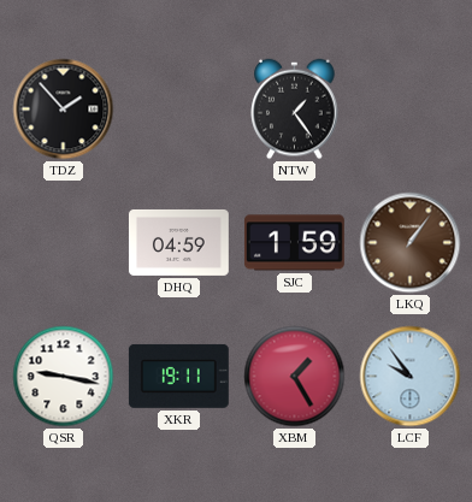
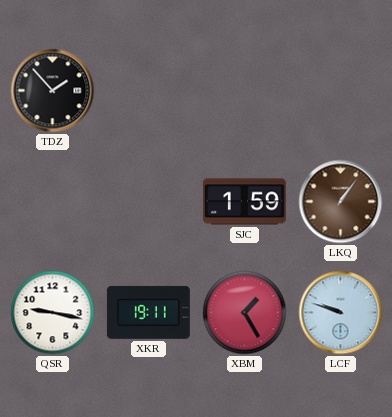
NTW: 1:24 -> none (295, 110)
DHQ: 04:59 -> none (178, 242)
LCF: 9:54 -> 9:48 (341, 313)
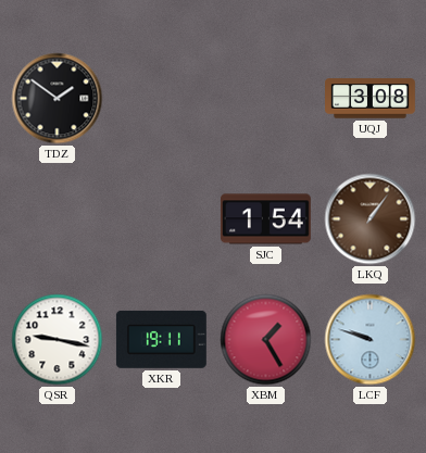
TDZ: 1:53 -> 1:51 (58, 99)
UQJ: none -> 3:08 (371, 99)
SJC: 1:59 -> 1:54 (265, 219)
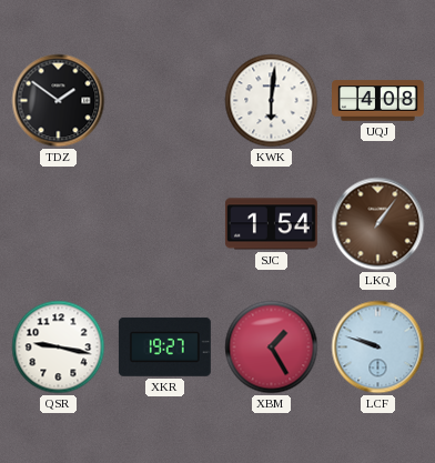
KWK: none -> 6:01 (272, 101)
UQJ: 3:08 -> 4:08 (378, 101)
XKR: 19:11 -> 19:27 (164, 346)
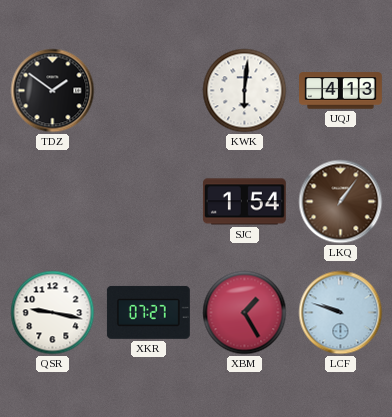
UQJ: 4:08 -> 4:13 (341, 91)
XKR: 19:27 -> 07:27 (148, 312)
